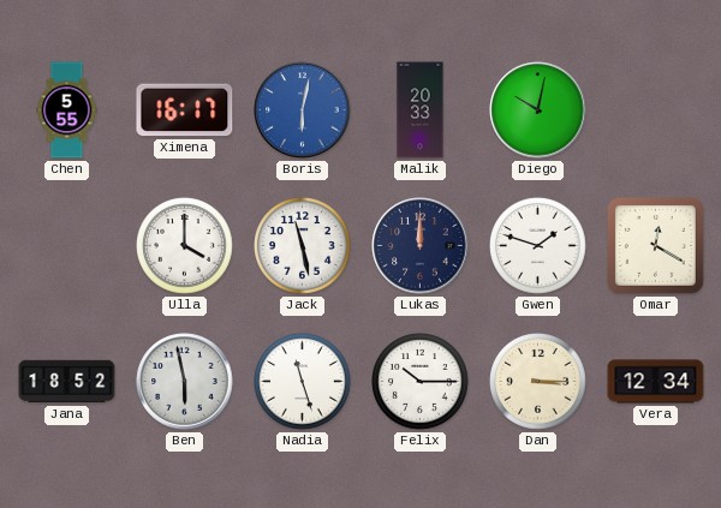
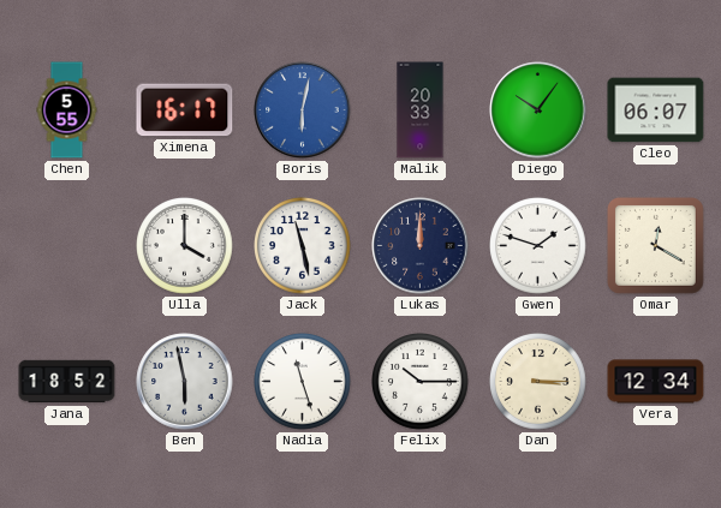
Diego: 10:02 -> 10:06 (538, 110)
Cleo: none -> 06:07 (656, 110)
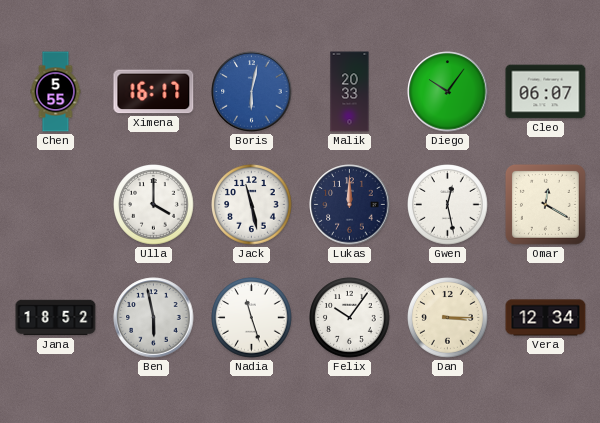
Gwen: 1:48 -> 12:28 (448, 205)
Felix: 10:15 -> 10:06 (350, 318)
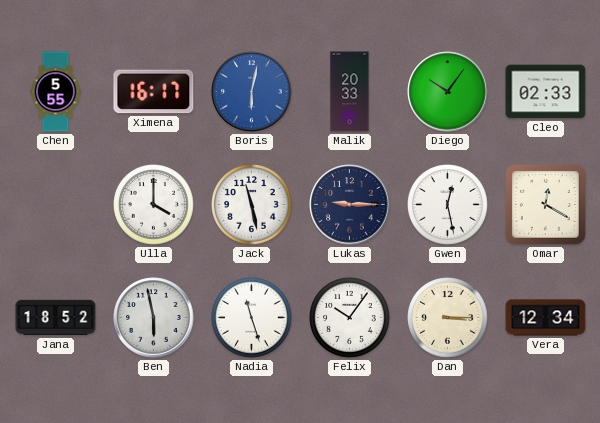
Cleo: 06:07 -> 02:33 (546, 92)
Lukas: 12:00 -> 9:15 (350, 205)
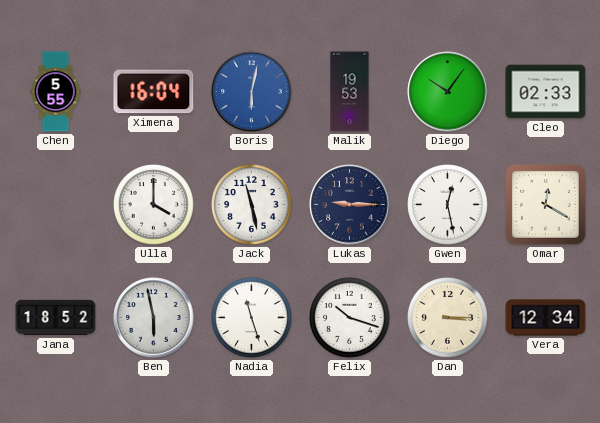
Ximena: 16:17 -> 16:04 (154, 92)
Malik: 20:33 -> 19:53 (350, 92)
Felix: 10:06 -> 10:18 (350, 318)
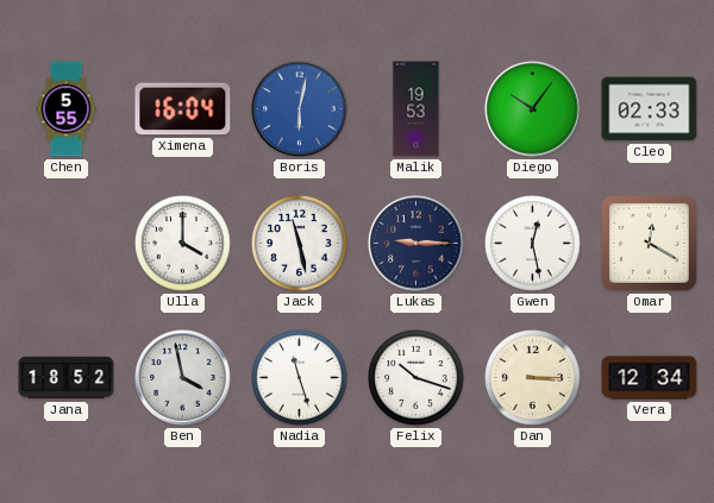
Ben: 5:58 -> 3:58 (183, 378)
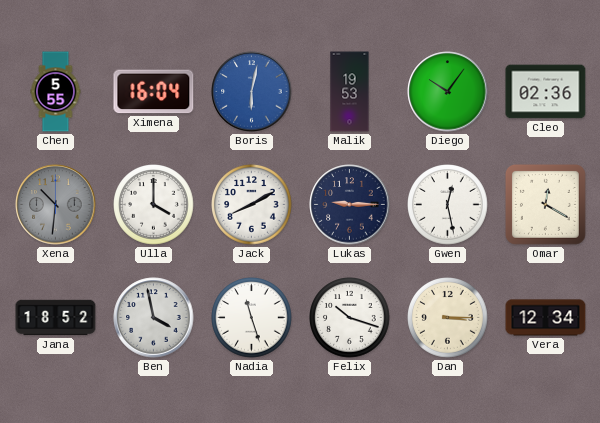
Cleo: 02:33 -> 02:36 (546, 92)
Xena: none -> 10:31 (56, 205)
Jack: 11:28 -> 8:10 (252, 205)
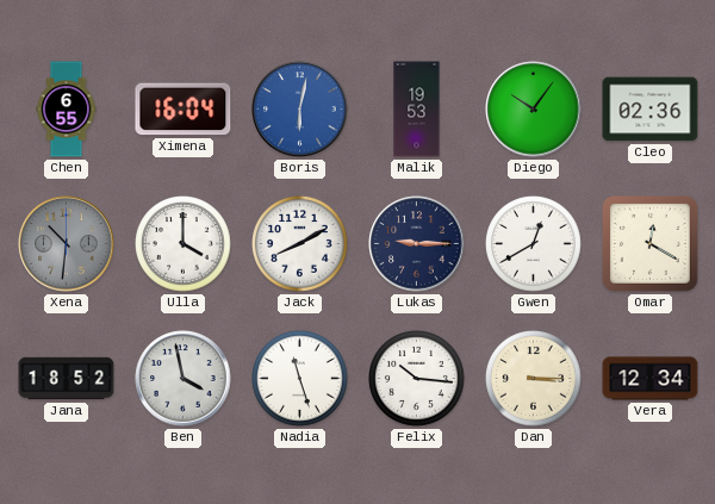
Chen: 5:55 -> 6:55 (67, 110)
Gwen: 12:28 -> 12:40 (534, 244)
Felix: 10:18 -> 10:16 (417, 379)
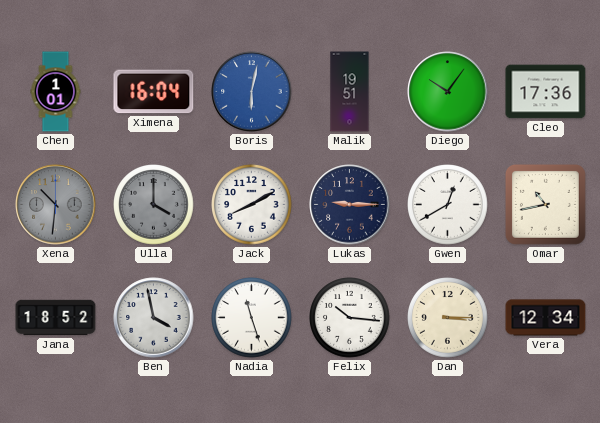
Chen: 6:55 -> 1:01 (56, 92)
Malik: 19:53 -> 19:51 (350, 92)
Cleo: 02:36 -> 17:36 (546, 92)
Ulla dial: white -> grey (154, 205)
Omar: 12:20 -> 10:43 (545, 204)
